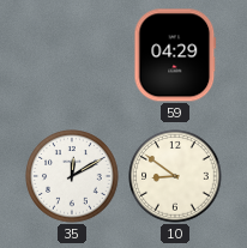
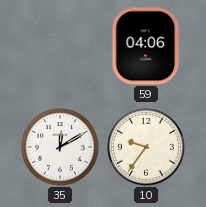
59: 04:29 -> 04:06 (146, 46)
10: 8:51 -> 9:36 (146, 147)
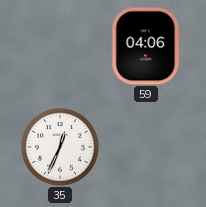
35: 12:10 -> 12:34 (60, 147)
10: 9:36 -> none (146, 147)
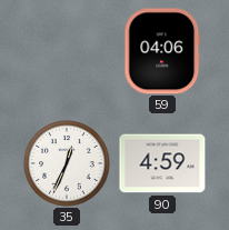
90: none -> 4:59 (162, 163)
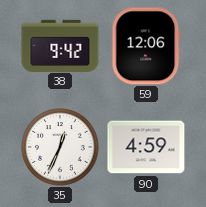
38: none -> 9:42 (60, 45)
59: 04:06 -> 12:06 (146, 46)
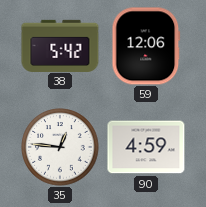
38: 9:42 -> 5:42 (60, 45)
35: 12:34 -> 12:46 (60, 147)
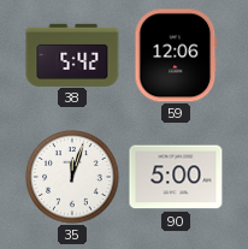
35: 12:46 -> 12:03 (72, 177)
90: 4:59 -> 5:00 (176, 177)
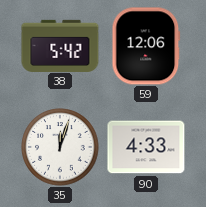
90: 5:00 -> 4:33 (146, 147)
